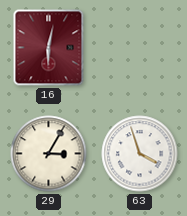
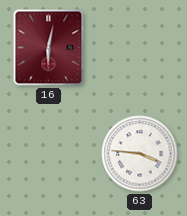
29: 3:05 -> none (49, 154)
63: 3:57 -> 3:46 (140, 154)
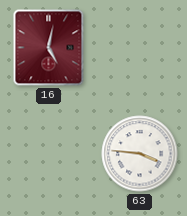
16: 6:02 -> 5:02 (49, 48)
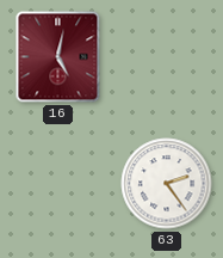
63: 3:46 -> 2:24 (167, 184)
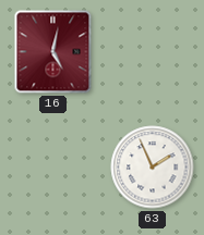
63: 2:24 -> 1:56 (153, 168)
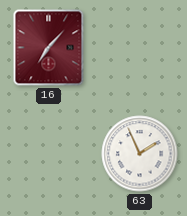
16: 5:02 -> 7:07 (49, 48)
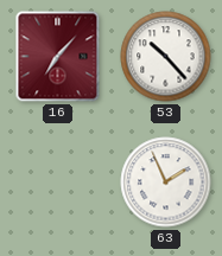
53: none -> 10:23 (166, 57)
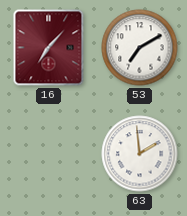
53: 10:23 -> 7:10 (140, 48)
63: 1:56 -> 1:59 (140, 154)
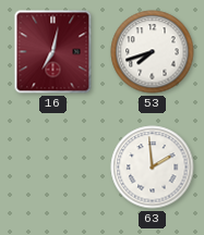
16: 7:07 -> 7:02 (53, 52)
53: 7:10 -> 7:42 (153, 52)
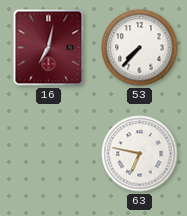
53: 7:42 -> 7:37 (140, 48)
63: 1:59 -> 6:47 (140, 154)
